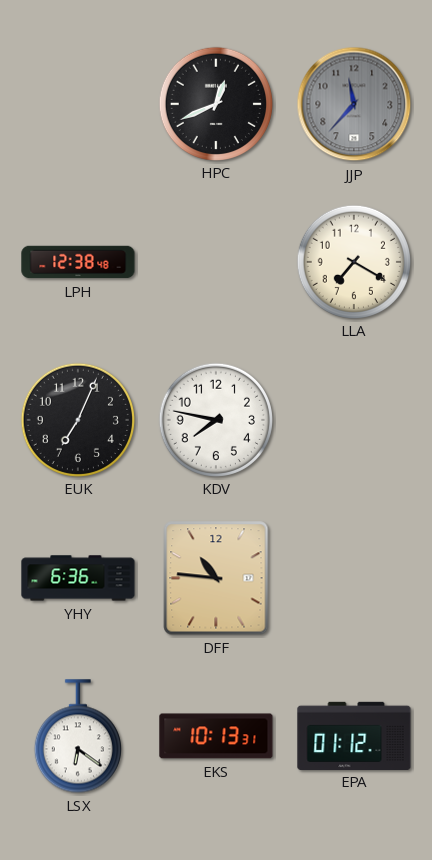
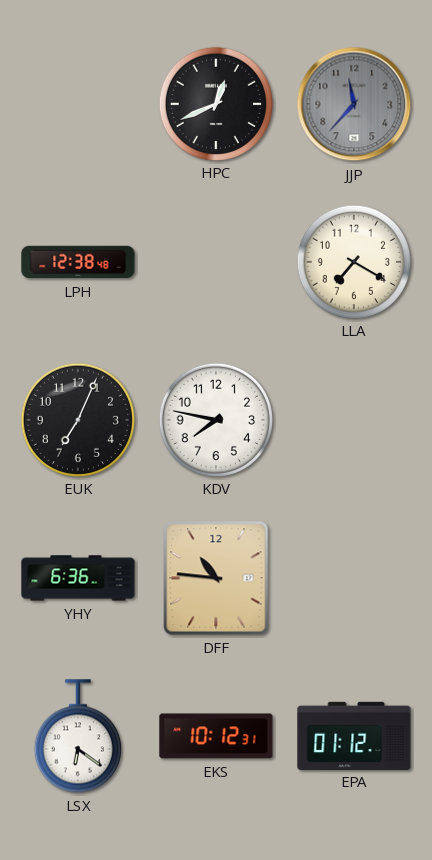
EKS: 10:13 -> 10:12 (216, 736)
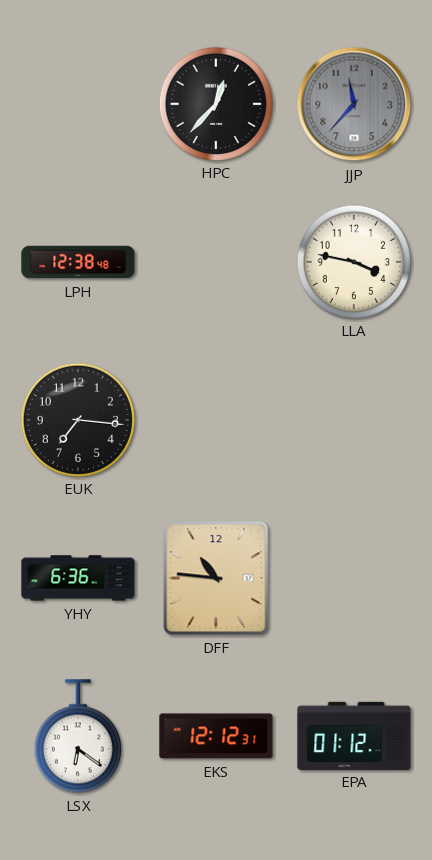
HPC: 12:41 -> 12:37 (215, 103)
LLA: 7:20 -> 3:47 (353, 261)
EUK: 7:04 -> 7:16 (77, 419)
KDV: 7:47 -> none (215, 419)
EKS: 10:12 -> 12:12 (216, 736)
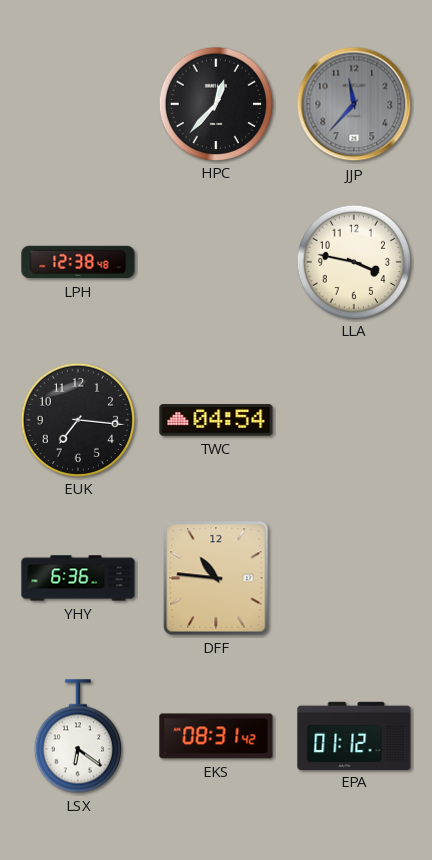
TWC: none -> 04:54 (216, 420)
EKS: 12:12 -> 08:31 (216, 736)
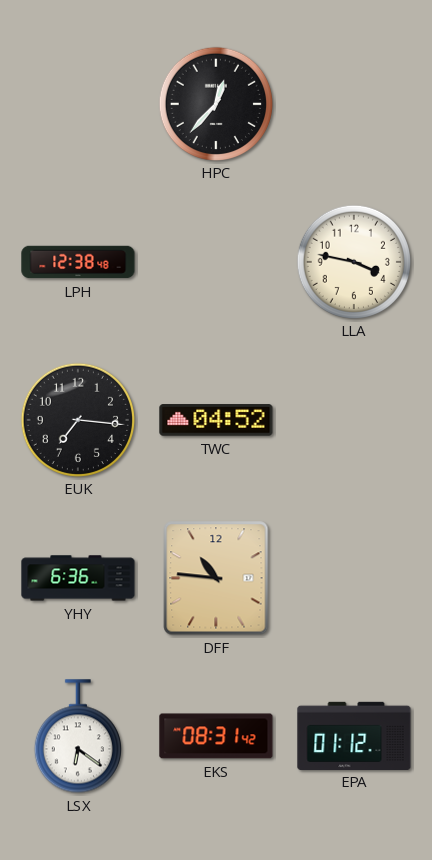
JJP: 11:37 -> none (354, 104)
TWC: 04:54 -> 04:52 (216, 420)
